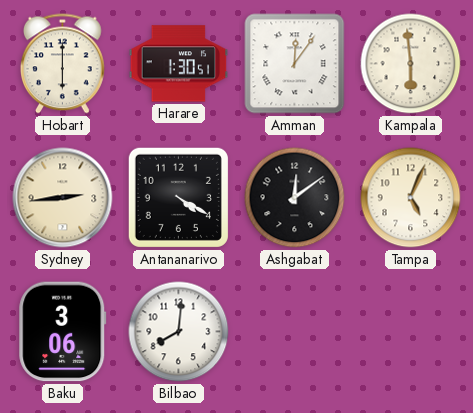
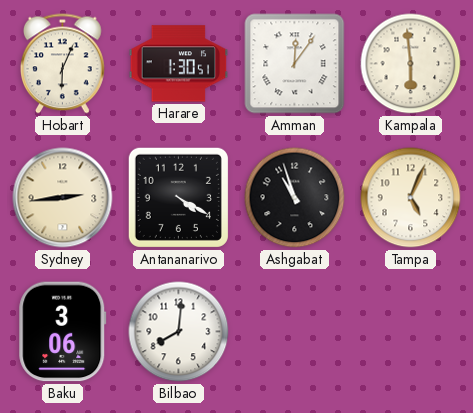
Hobart: 6:00 -> 6:04 (63, 64)
Ashgabat: 12:09 -> 10:57 (295, 198)
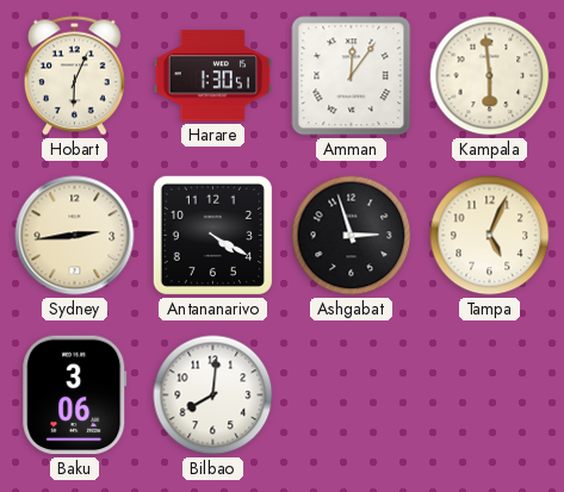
Ashgabat: 10:57 -> 2:57 (352, 236)
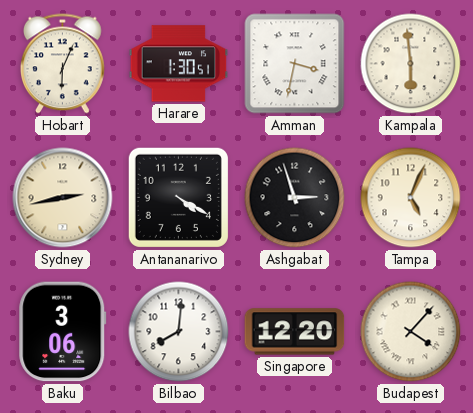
Amman: 12:06 -> 3:32 (295, 64)
Sydney: 2:44 -> 2:43 (63, 198)
Singapore: none -> 12:20 (295, 332)
Budapest: none -> 4:07 (411, 332)
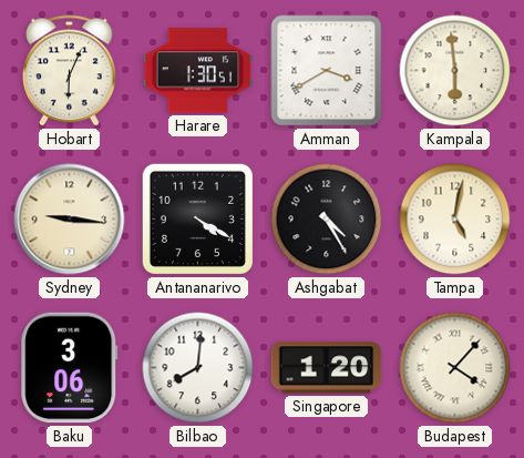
Amman: 3:32 -> 3:40 (327, 71)
Sydney: 2:43 -> 9:16 (70, 220)
Ashgabat: 2:57 -> 4:25 (327, 220)
Tampa: 5:04 -> 5:02 (455, 220)
Singapore: 12:20 -> 1:20 (327, 368)
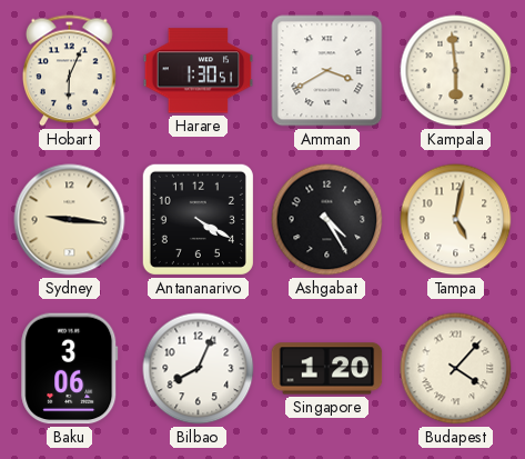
Bilbao: 8:01 -> 8:04 (199, 369)
